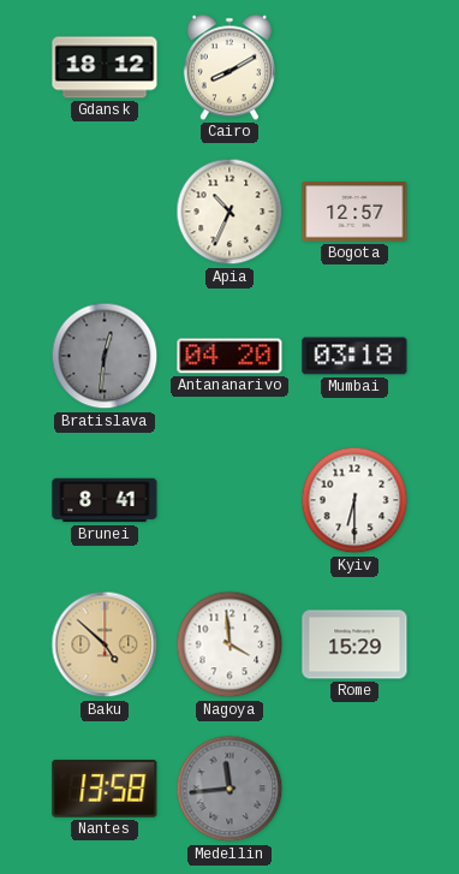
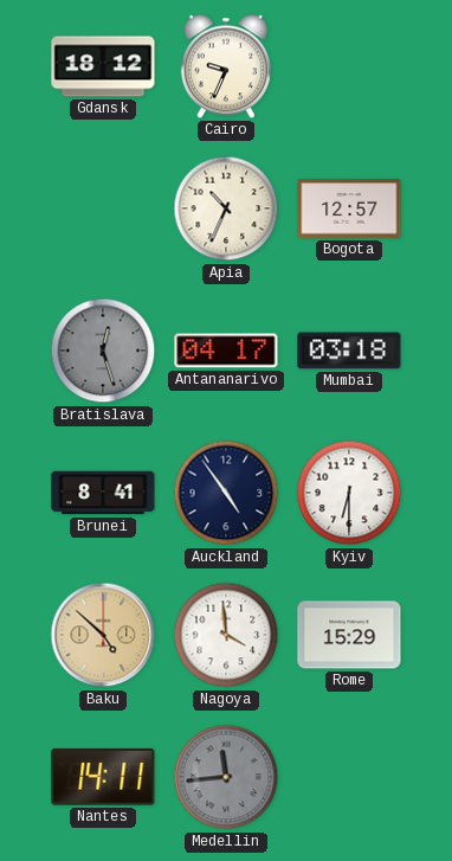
Cairo: 8:10 -> 9:34 (226, 66)
Bratislava: 12:31 -> 12:27 (103, 351)
Antananarivo: 04:20 -> 04:17 (226, 351)
Auckland: none -> 4:54 (226, 493)
Nantes: 13:58 -> 14:11 (103, 777)
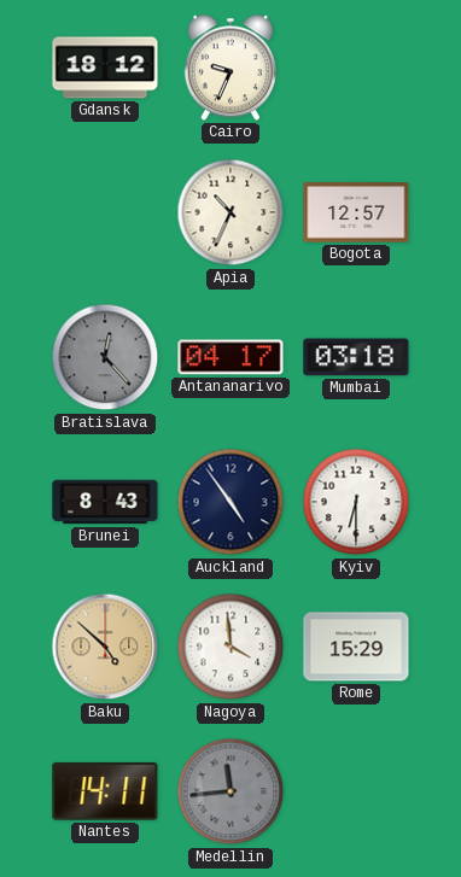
Bratislava: 12:27 -> 12:23 (105, 357)
Brunei: 8:41 -> 8:43 (105, 502)
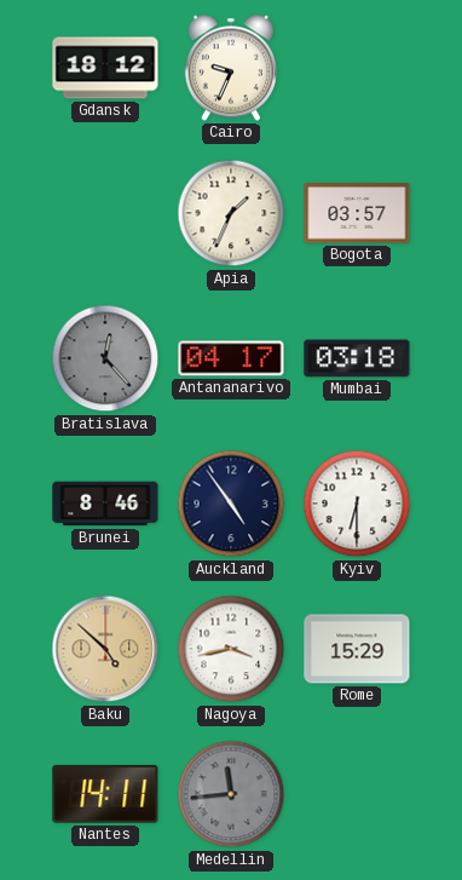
Apia: 10:34 -> 1:34 (231, 213)
Bogota: 12:57 -> 03:57 (357, 213)
Brunei: 8:43 -> 8:46 (105, 504)
Nagoya: 3:59 -> 3:43 (231, 649)
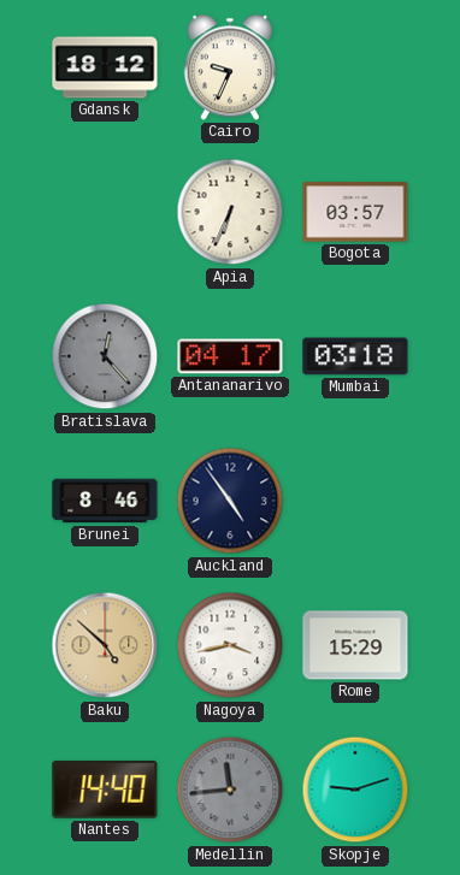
Apia: 1:34 -> 6:34 (230, 212)
Kyiv: 6:30 -> none (357, 504)
Nantes: 14:11 -> 14:40 (105, 790)
Skopje: none -> 9:12 (355, 790)
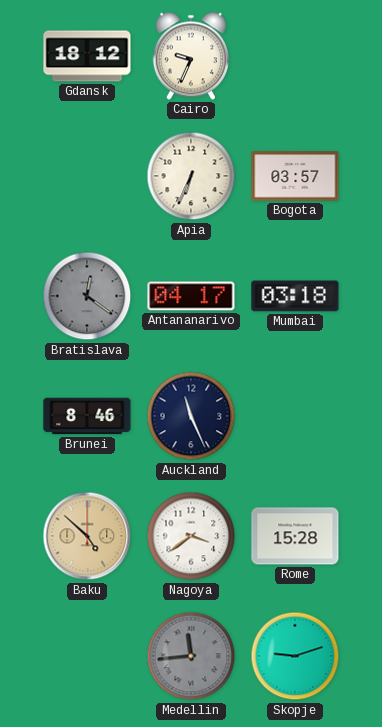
Bratislava: 12:23 -> 12:21 (87, 296)
Auckland: 4:54 -> 11:26 (191, 416)
Nagoya: 3:43 -> 3:39 (191, 536)
Rome: 15:29 -> 15:28 (295, 536)
Nantes: 14:40 -> none (105, 790)
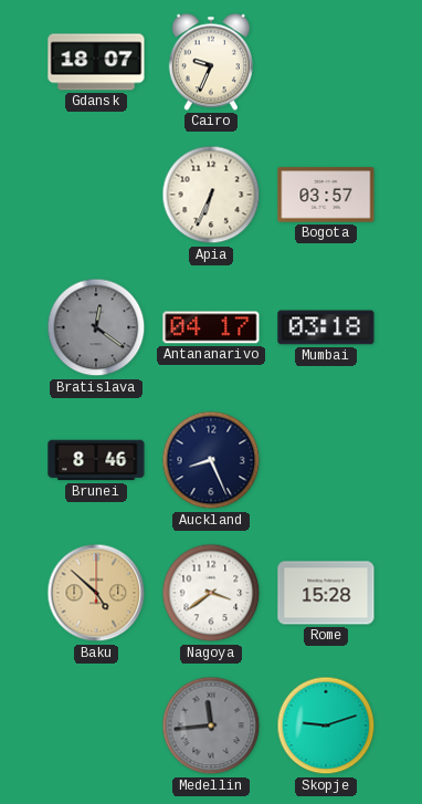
Gdansk: 18:12 -> 18:07 (96, 62)
Auckland: 11:26 -> 8:26 (211, 460)
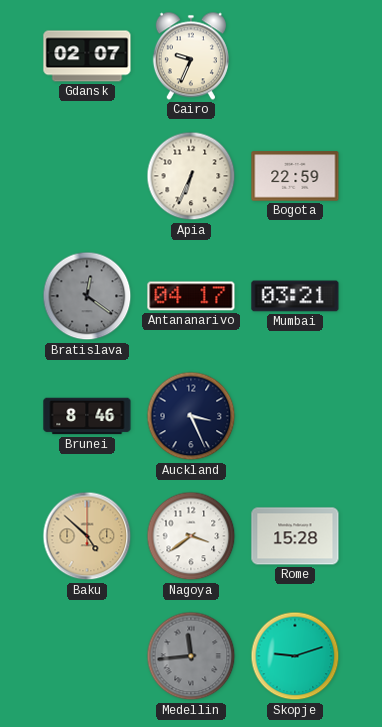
Gdansk: 18:07 -> 02:07 (87, 56)
Bogota: 03:57 -> 22:59 (295, 176)
Mumbai: 03:18 -> 03:21 (295, 296)
Auckland: 8:26 -> 3:26 (191, 416)
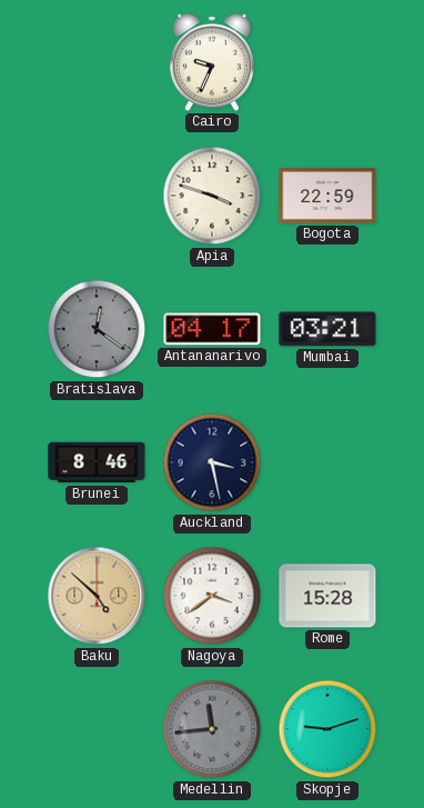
Gdansk: 02:07 -> none (87, 56)
Apia: 6:34 -> 3:48 (212, 196)
Auckland: 3:26 -> 3:28 (212, 462)
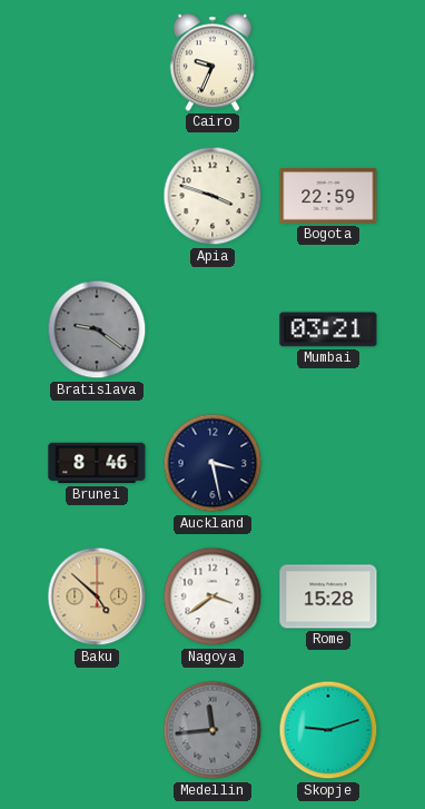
Bratislava: 12:21 -> 9:21 (97, 329)
Antananarivo: 04:17 -> none (212, 329)
